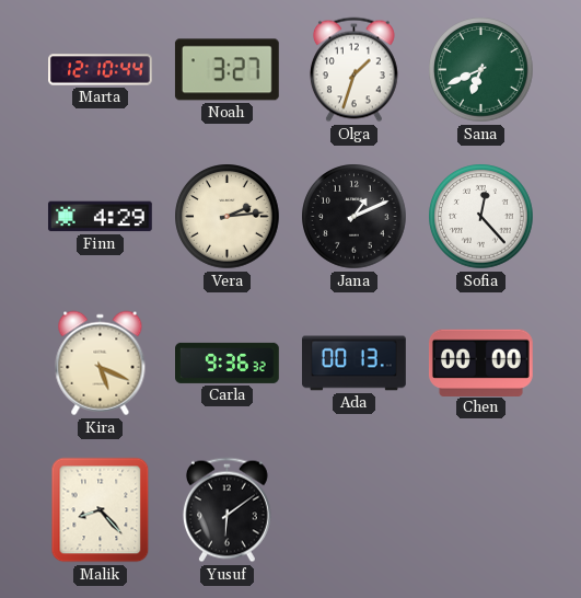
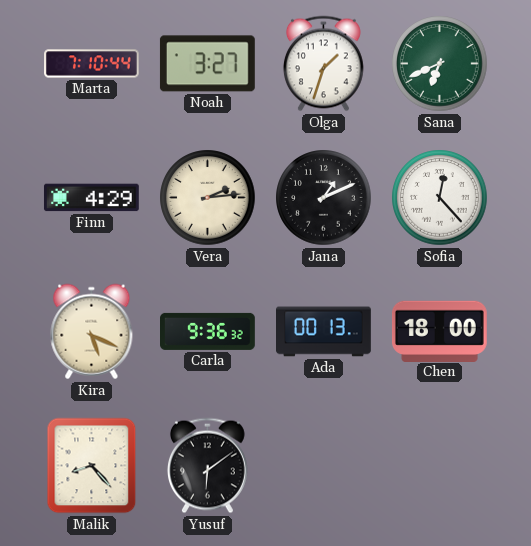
Marta: 12:10 -> 7:10 (92, 64)
Chen: 00:00 -> 18:00 (439, 331)
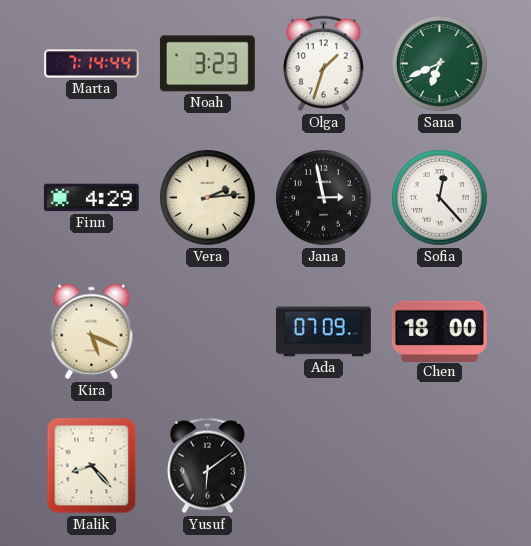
Marta: 7:10 -> 7:14 (92, 64)
Noah: 3:27 -> 3:23 (207, 64)
Jana: 1:11 -> 2:58 (324, 198)
Carla: 9:36 -> none (208, 331)
Ada: 00:13 -> 07:09 (324, 332)
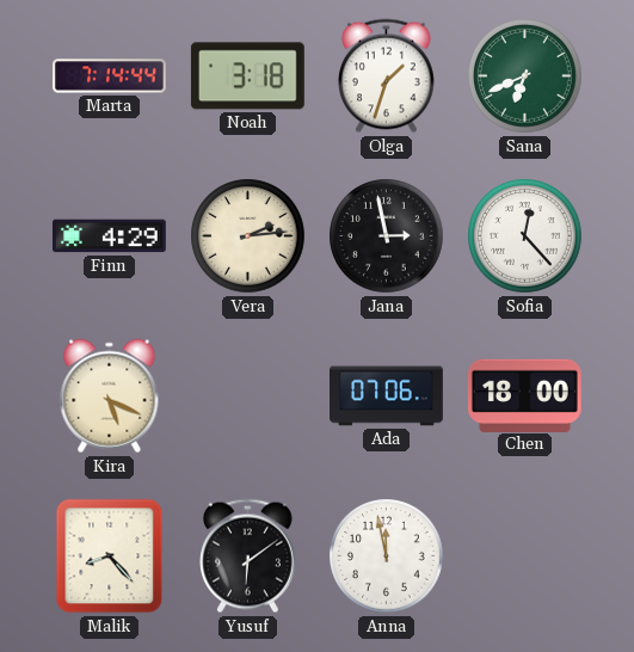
Noah: 3:23 -> 3:18 (247, 76)
Ada: 07:09 -> 07:06 (387, 396)
Anna: none -> 11:58 (387, 556)
